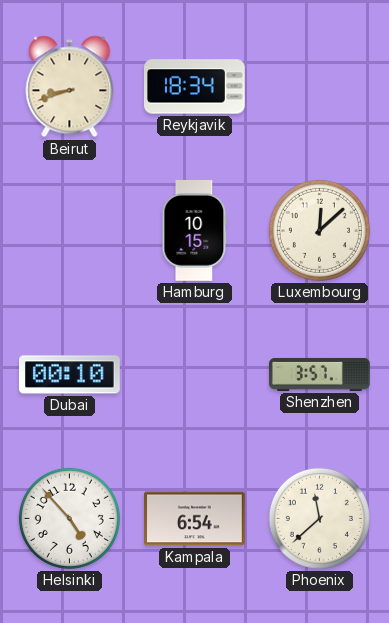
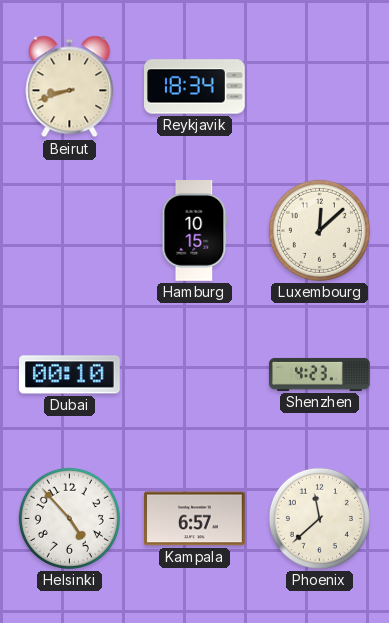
Shenzhen: 3:57 -> 4:23 (320, 374)
Kampala: 6:54 -> 6:57 (195, 519)
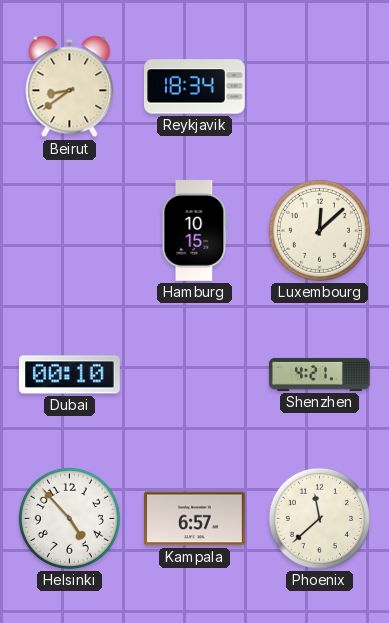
Beirut: 8:42 -> 8:39 (70, 87)
Shenzhen: 4:23 -> 4:21 (320, 374)
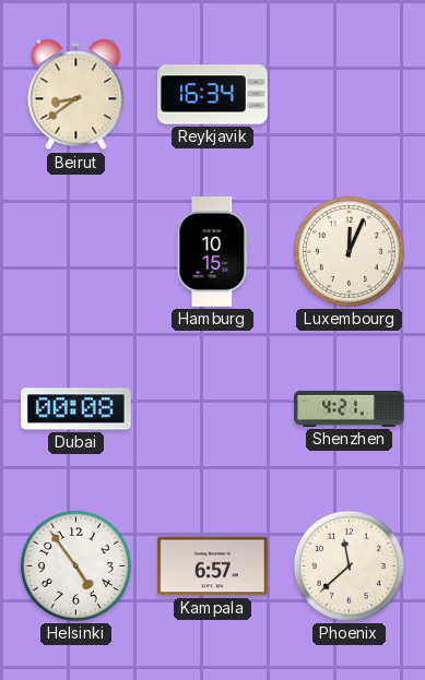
Reykjavik: 18:34 -> 16:34 (213, 95)
Luxembourg: 12:08 -> 12:04 (349, 251)
Dubai: 00:10 -> 00:08 (76, 409)
Helsinki: 4:53 -> 4:54 (75, 565)
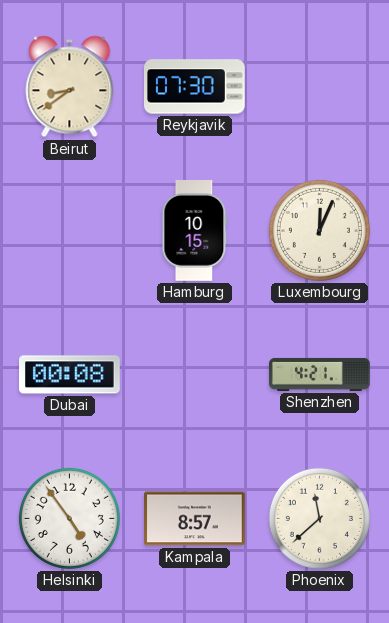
Reykjavik: 16:34 -> 07:30 (195, 87)
Kampala: 6:57 -> 8:57 (195, 519)
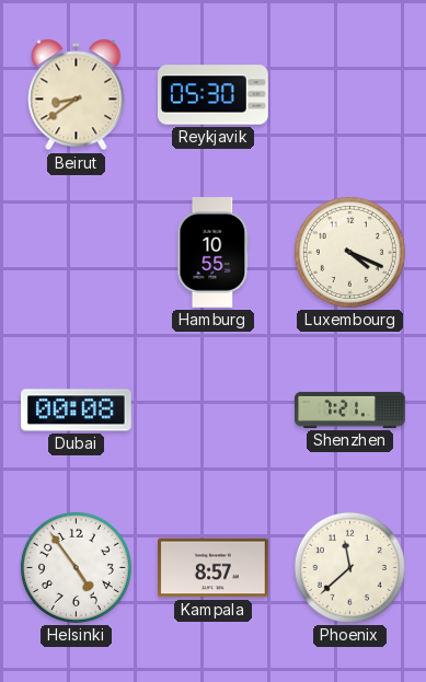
Reykjavik: 07:30 -> 05:30 (214, 95)
Hamburg: 10:15 -> 10:55 (214, 253)
Luxembourg: 12:04 -> 4:19 (349, 252)
Shenzhen: 4:21 -> 7:21 (350, 409)
